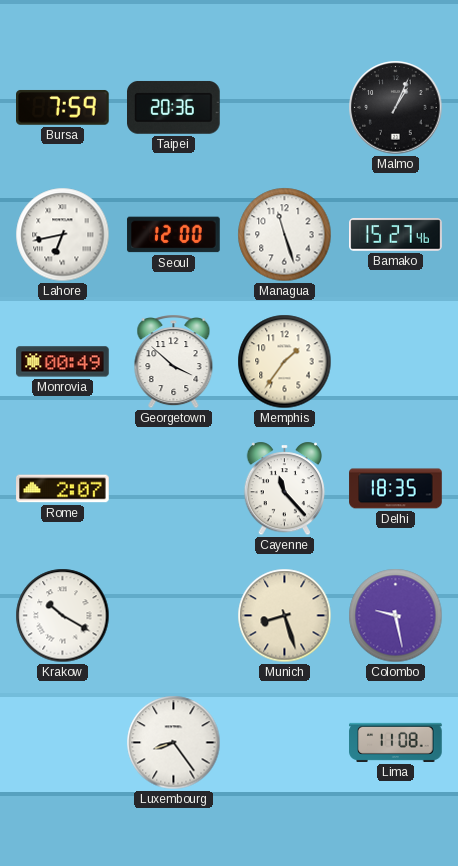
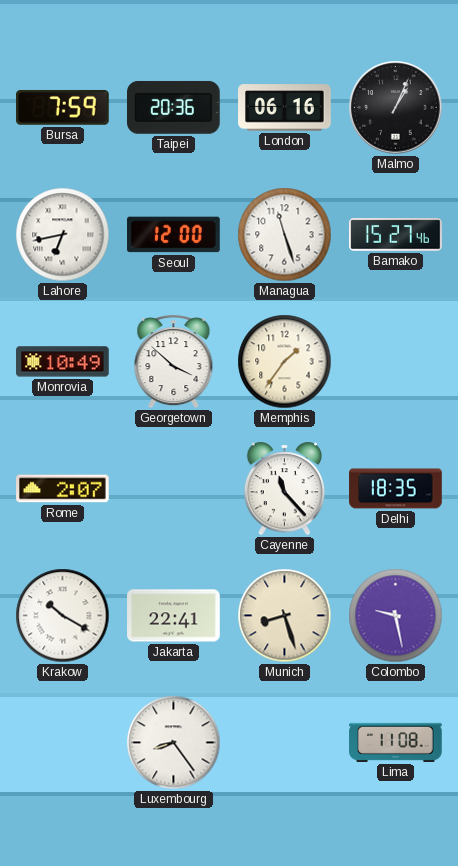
London: none -> 06:16 (285, 108)
Monrovia: 00:49 -> 10:49 (63, 362)
Jakarta: none -> 22:41 (174, 616)
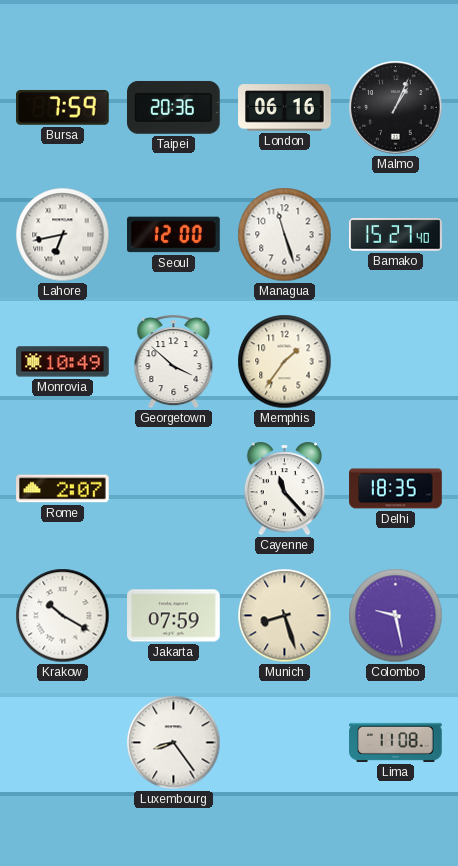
Bamako: 15:27:46 -> 15:27:40 (396, 235)
Jakarta: 22:41 -> 07:59 (174, 616)
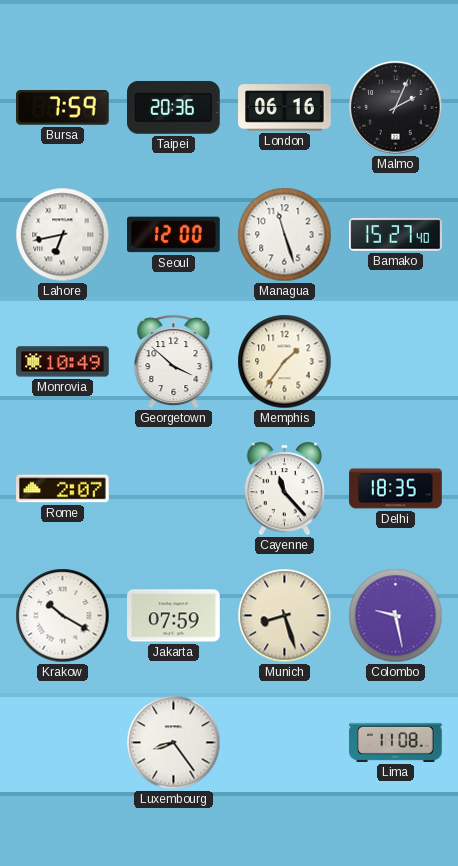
Malmo: 1:04 -> 2:04 (396, 108)
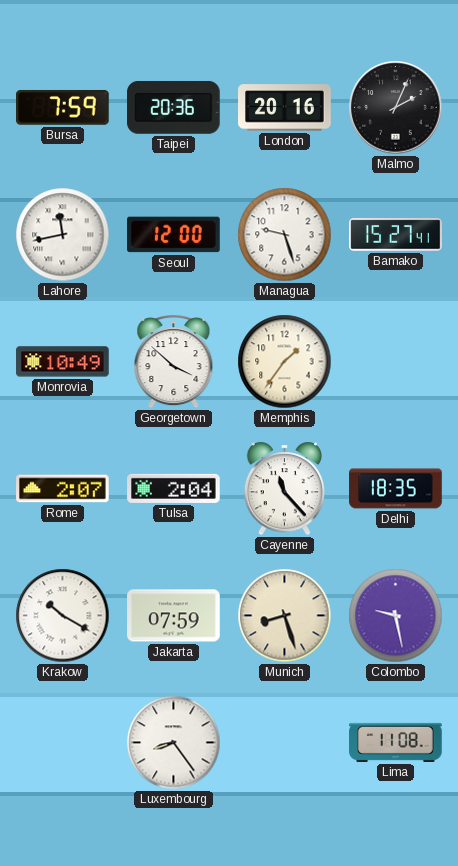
London: 06:16 -> 20:16 (285, 108)
Lahore: 6:43 -> 11:43 (63, 235)
Managua: 11:27 -> 9:27 (285, 235)
Bamako: 15:27:40 -> 15:27:41 (396, 235)
Tulsa: none -> 2:04 (174, 488)
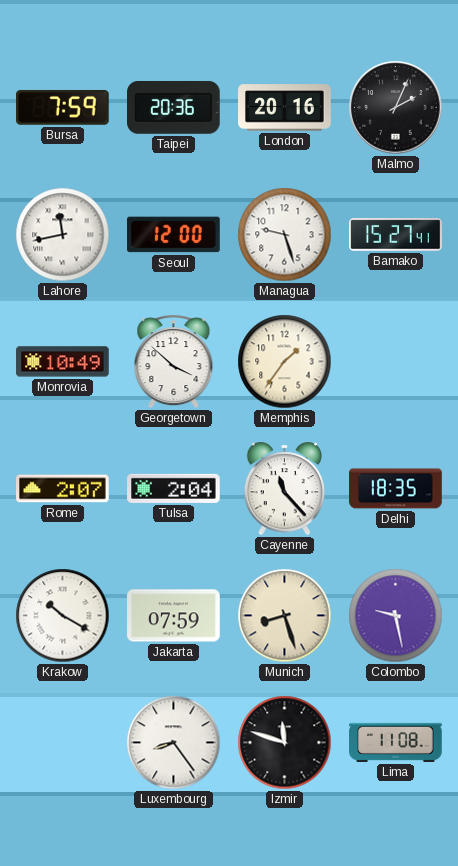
Izmir: none -> 11:48 (285, 743)
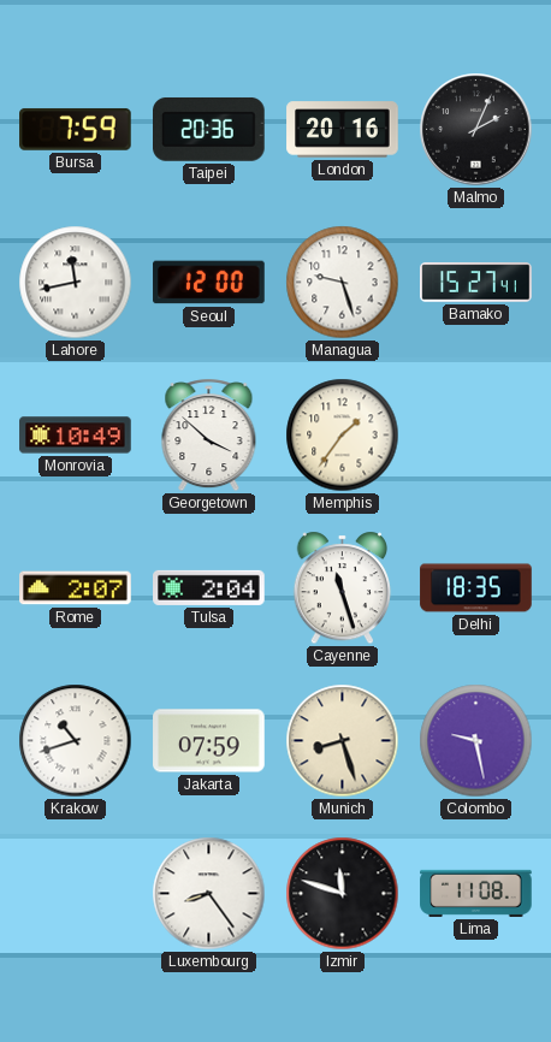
Cayenne: 11:23 -> 11:27 (343, 588)
Krakow: 10:20 -> 10:42 (76, 741)
